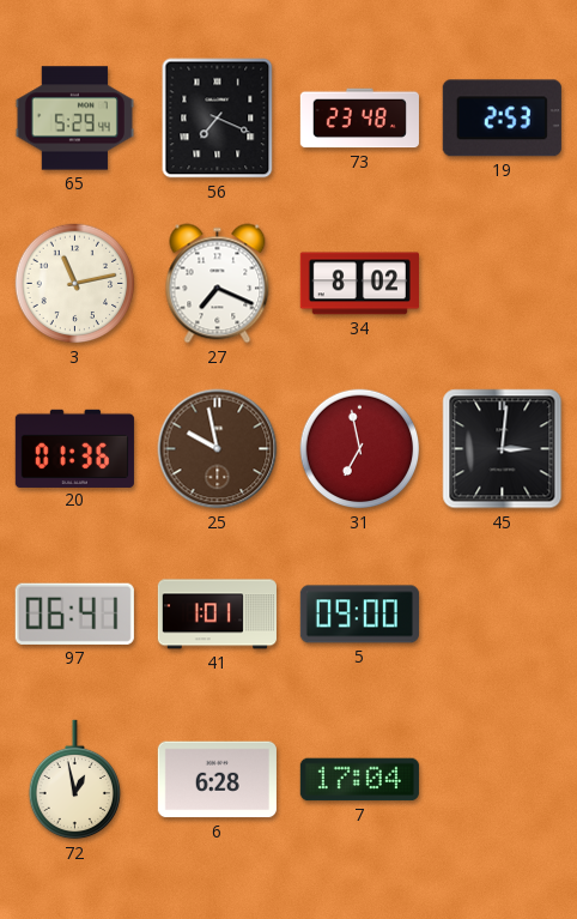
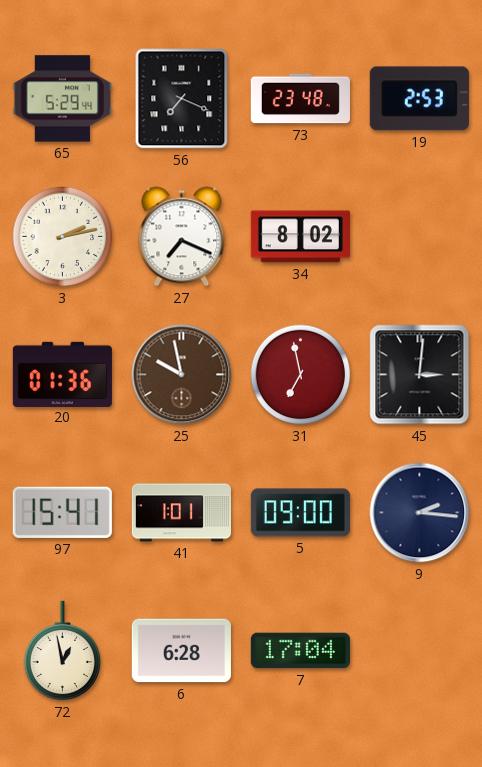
3: 11:13 -> 2:13 (63, 237)
97: 06:41 -> 15:41 (62, 512)
9: none -> 2:16 (420, 513)
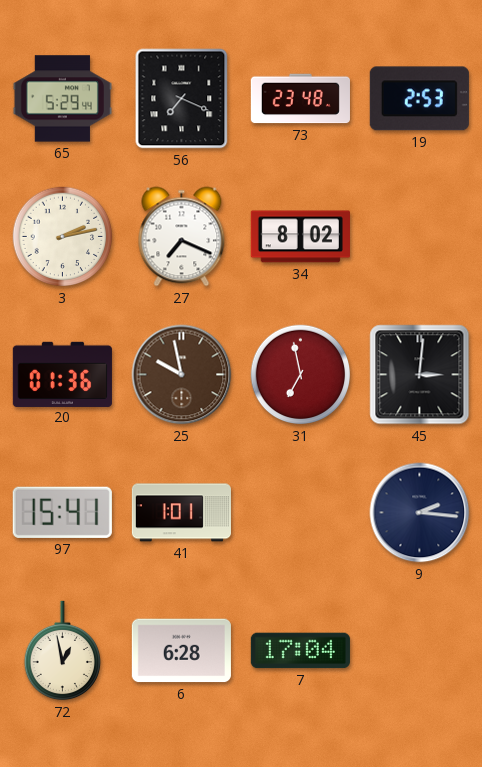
5: 09:00 -> none (300, 513)
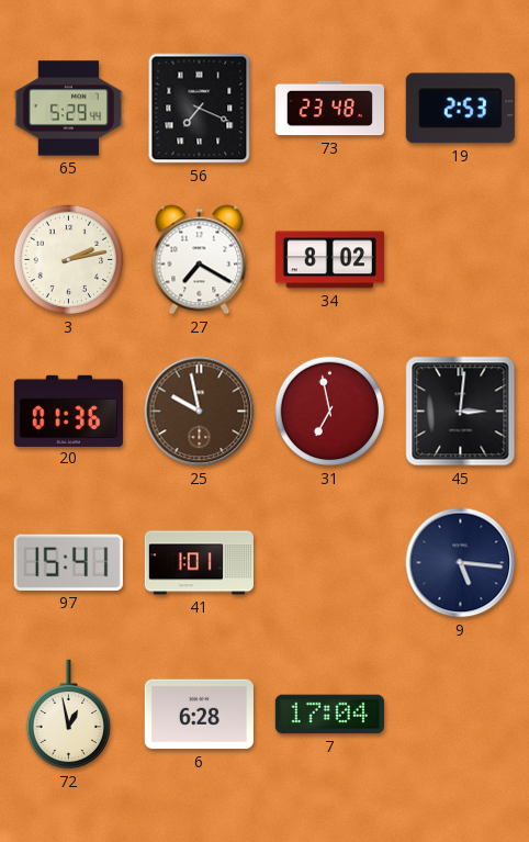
27: 7:19 -> 7:20 (200, 260)
9: 2:16 -> 5:16 (461, 563)
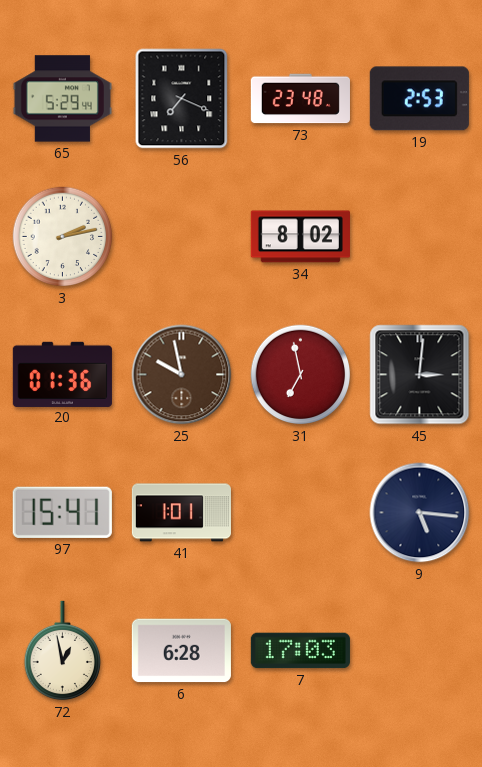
27: 7:20 -> none (200, 260)
7: 17:04 -> 17:03 (300, 651)
